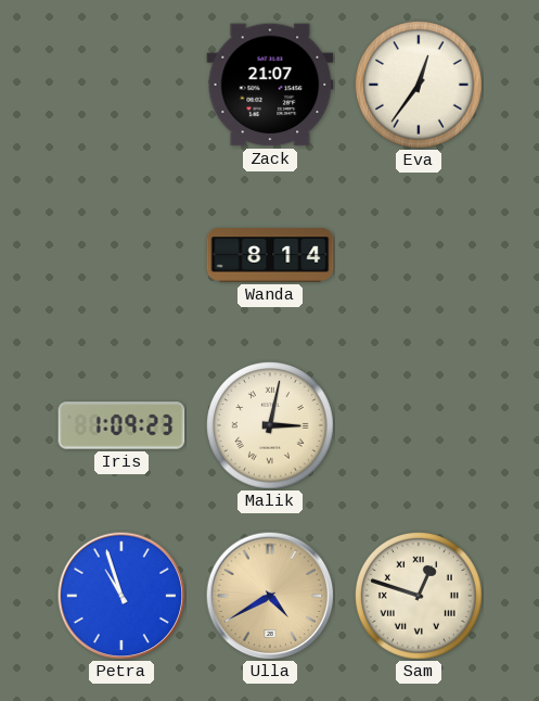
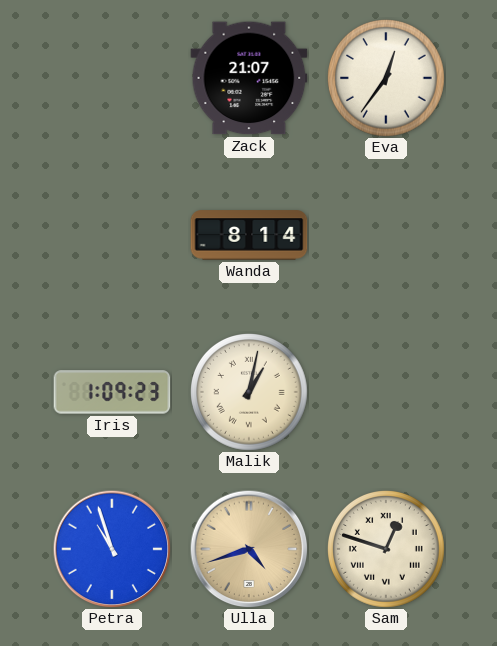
Malik: 3:02 -> 1:02 (250, 393)
Ulla: 4:40 -> 4:42 (249, 549)
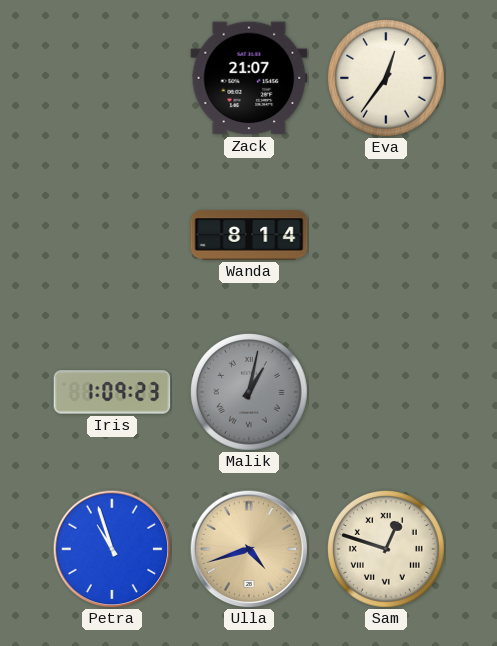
Malik dial: cream -> grey (250, 393)
